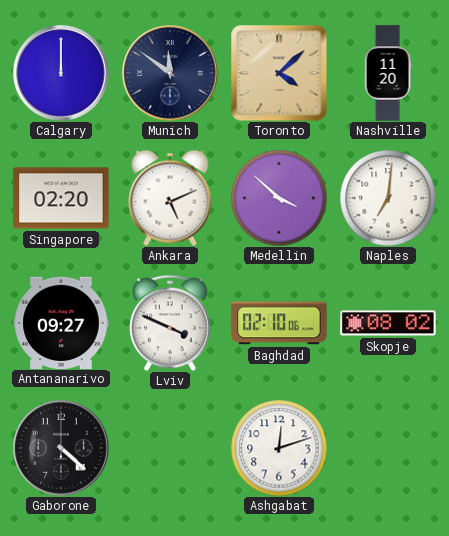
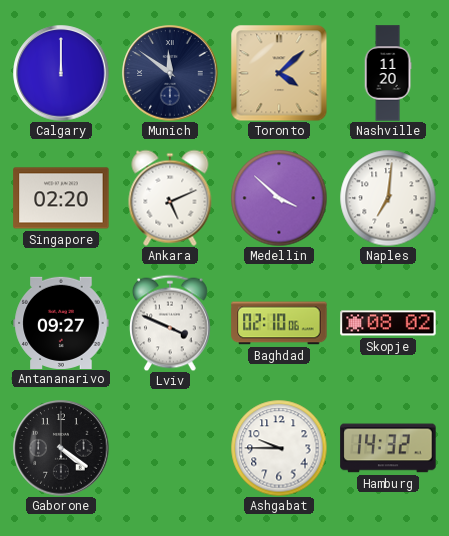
Gaborone: 4:22 -> 4:21 (61, 448)
Ashgabat: 12:12 -> 9:45 (279, 448)
Hamburg: none -> 14:32 (388, 448)
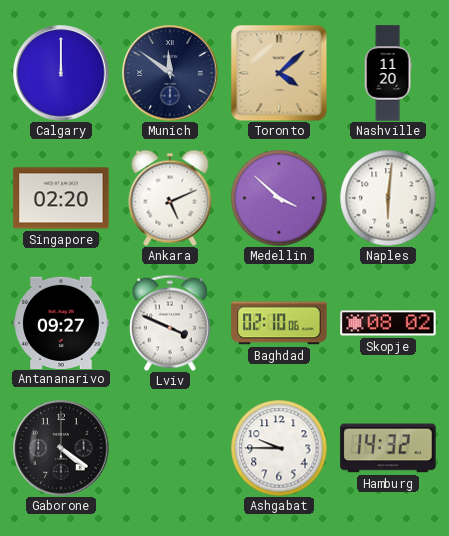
Naples: 7:01 -> 6:01 (388, 198)
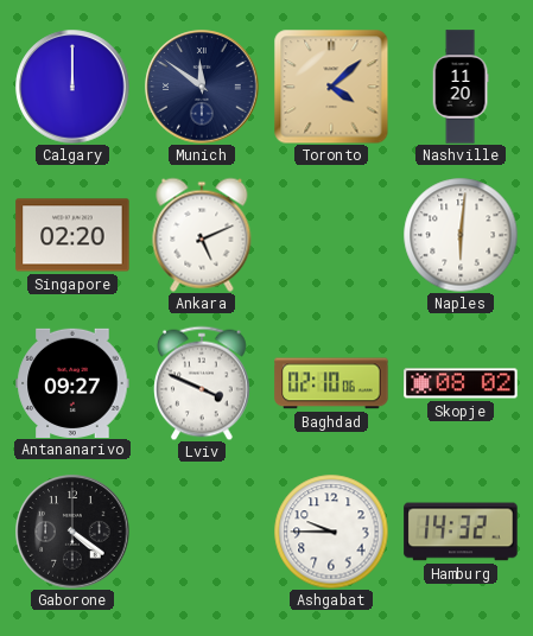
Medellin: 3:52 -> none (279, 198)
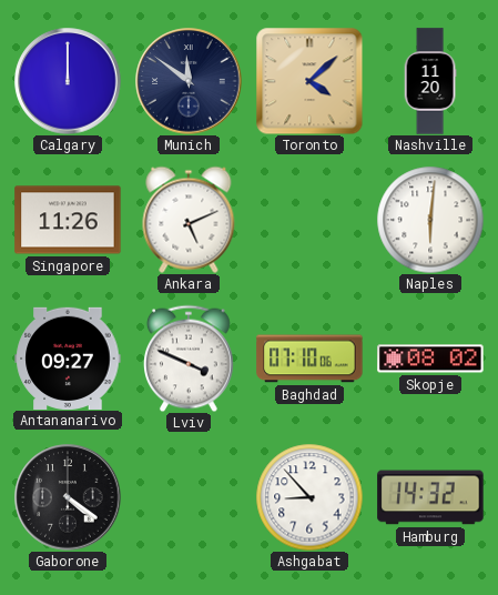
Singapore: 02:20 -> 11:26 (68, 220)
Baghdad: 02:10 -> 07:10 (309, 359)
Ashgabat: 9:45 -> 8:53 (309, 497)
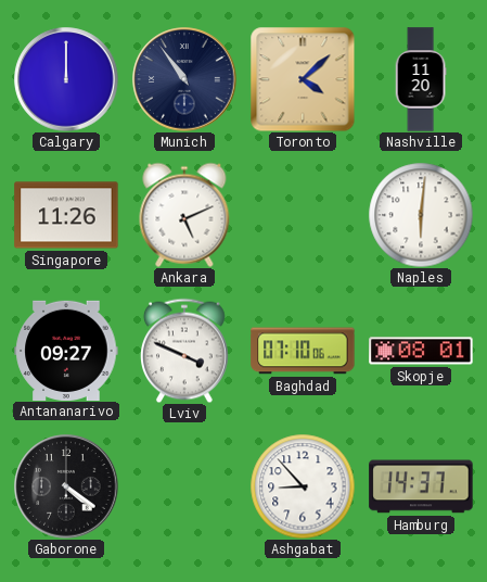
Munich: 11:51 -> 10:54 (184, 79)
Skopje: 08:02 -> 08:01 (421, 351)
Hamburg: 14:32 -> 14:37 (421, 486)
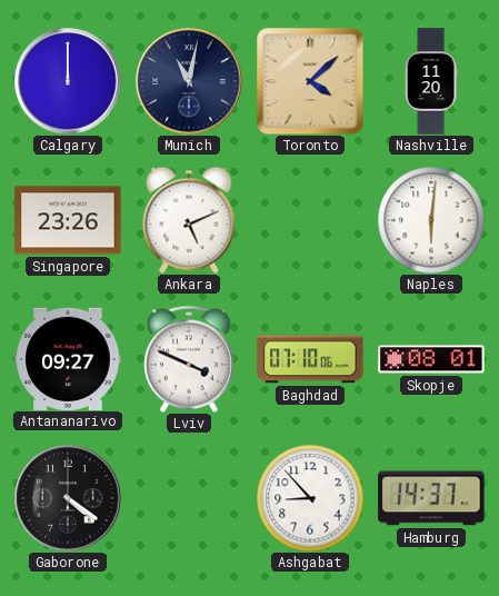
Munich: 10:54 -> 11:02 (189, 81)
Singapore: 11:26 -> 23:26 (68, 220)
